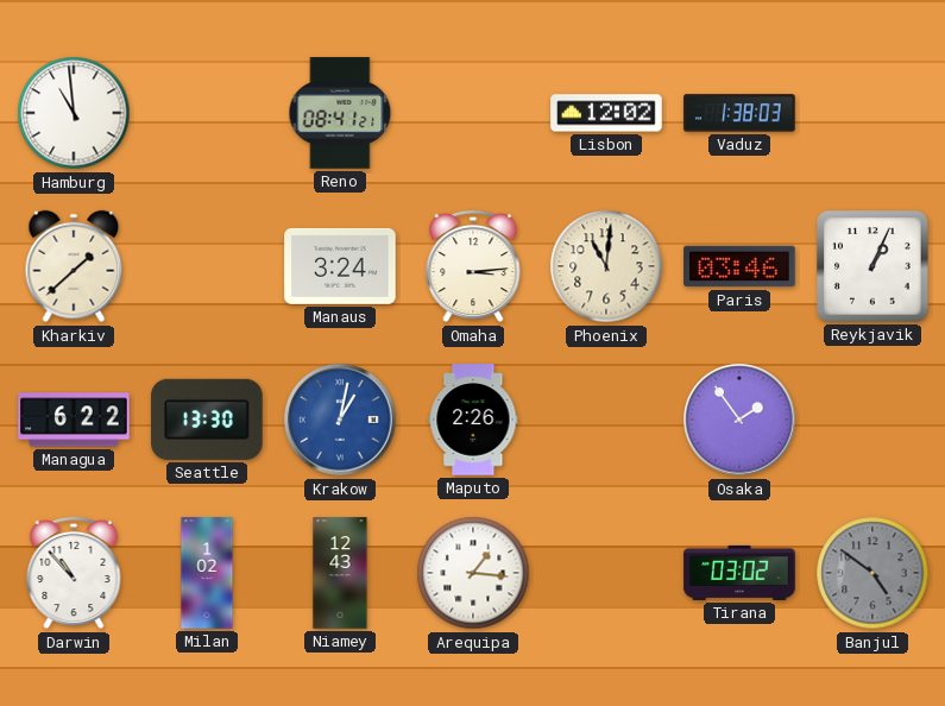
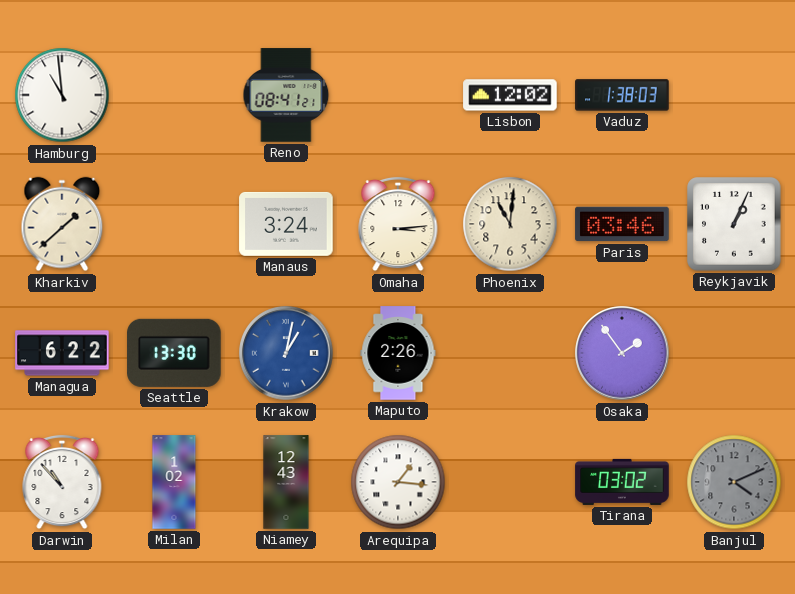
Banjul: 4:51 -> 4:11 (734, 482)
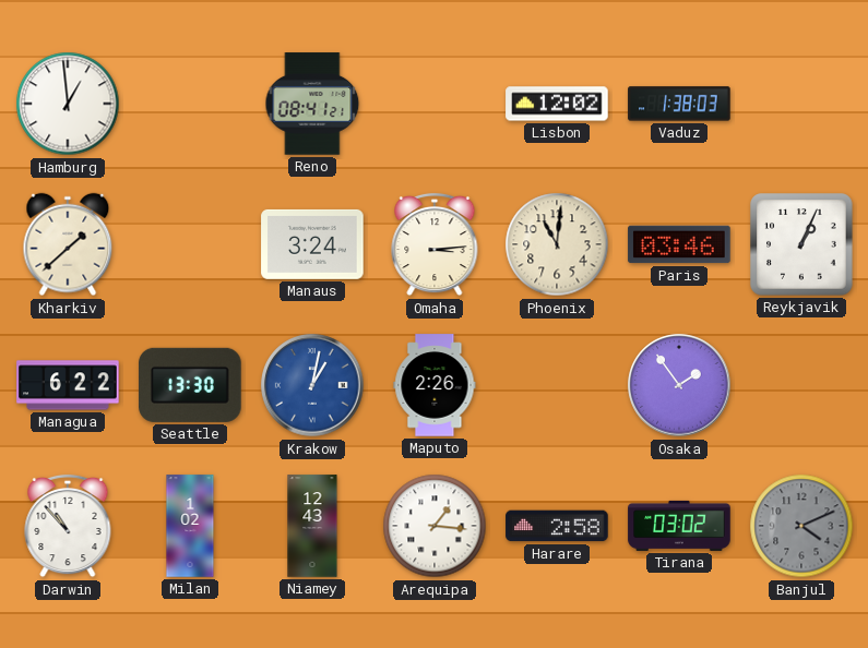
Hamburg: 10:59 -> 12:59 (68, 104)
Harare: none -> 2:58 (557, 526)
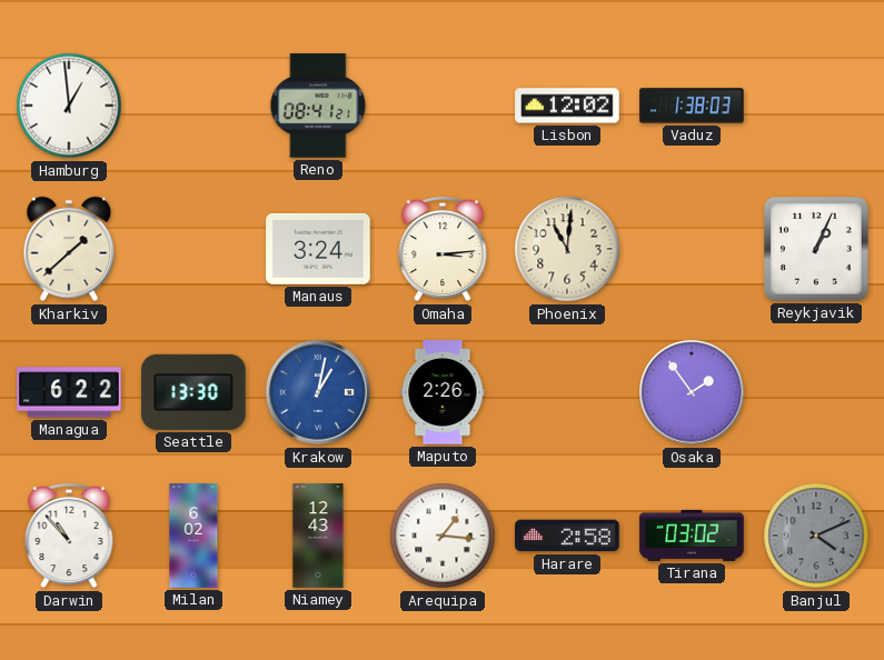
Paris: 03:46 -> none (679, 244)
Milan: 1:02 -> 6:02 (193, 536)
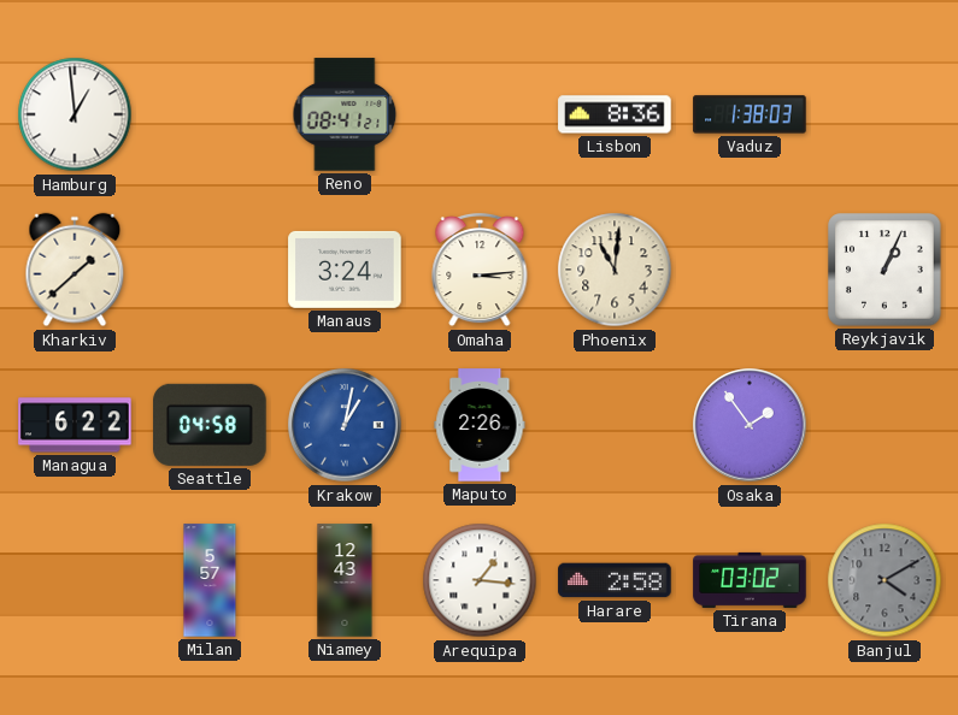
Lisbon: 12:02 -> 8:36 (615, 114)
Seattle: 13:30 -> 04:58 (210, 425)
Darwin: 10:53 -> none (69, 536)
Milan: 6:02 -> 5:57 (210, 580)
Banjul: 4:11 -> 4:10 (884, 580)
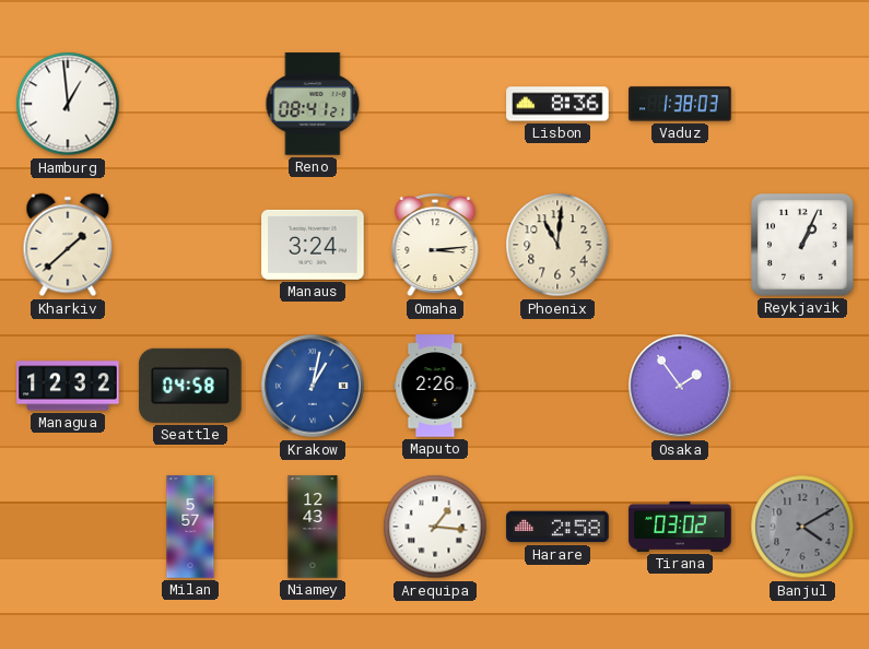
Managua: 6:22 -> 12:32 (68, 386)
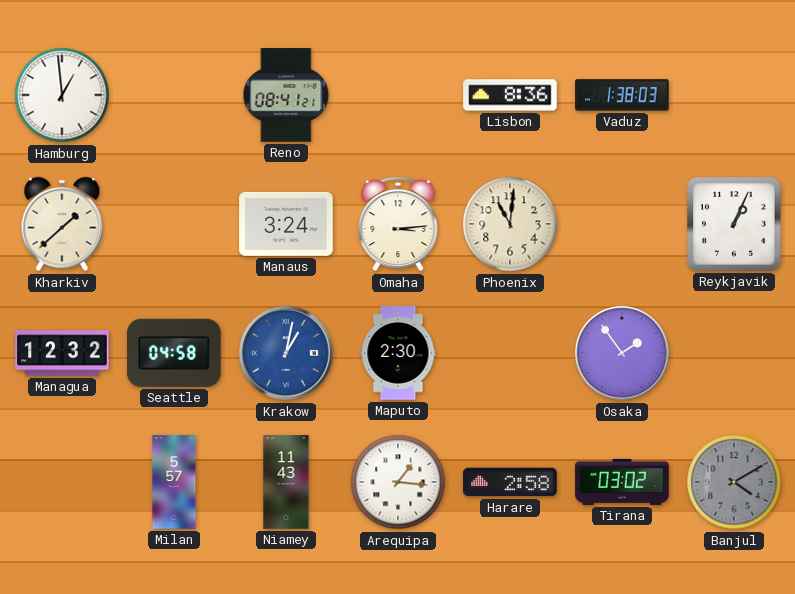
Maputo: 2:26 -> 2:30 (398, 353)
Niamey: 12:43 -> 11:43 (286, 482)
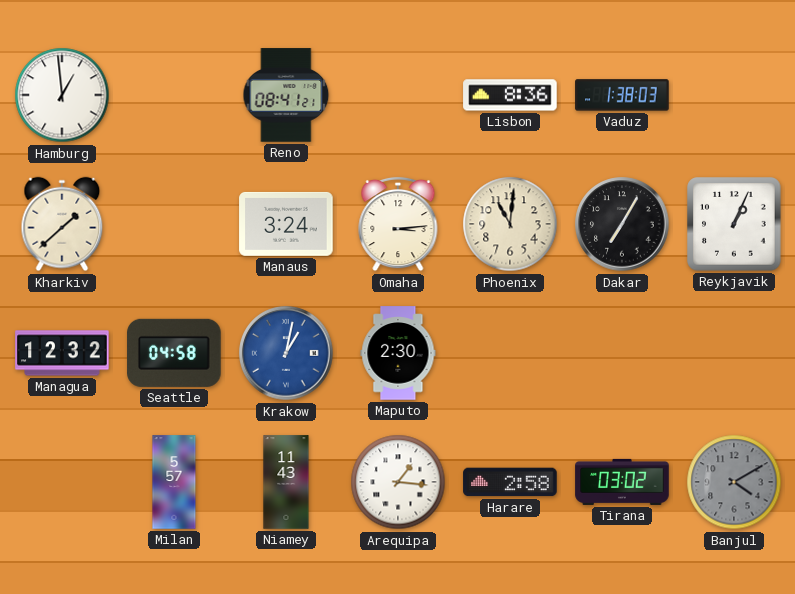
Dakar: none -> 7:05 (622, 224)
Osaka: 1:54 -> none (622, 353)
